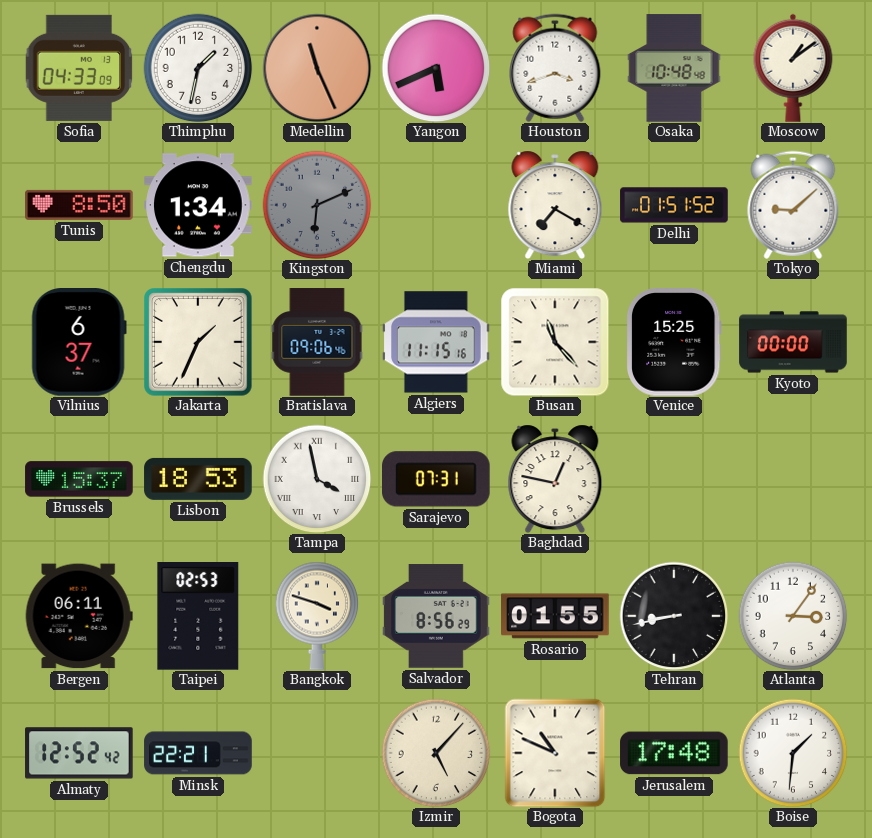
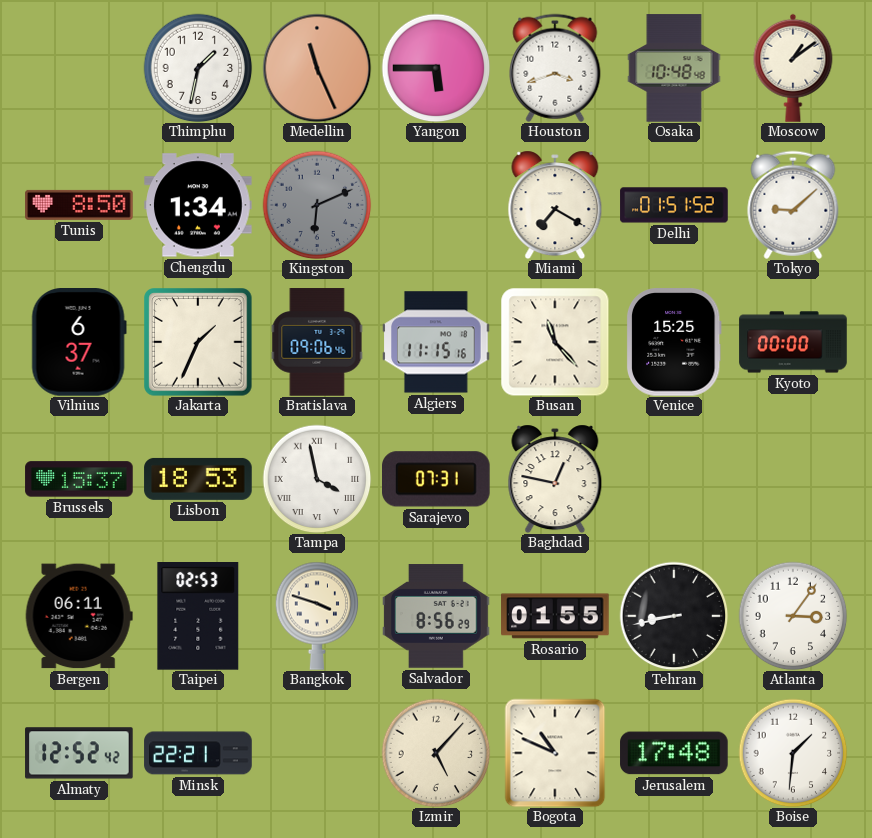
Sofia: 04:33 -> none (79, 68)
Yangon: 5:41 -> 5:45 (436, 68)
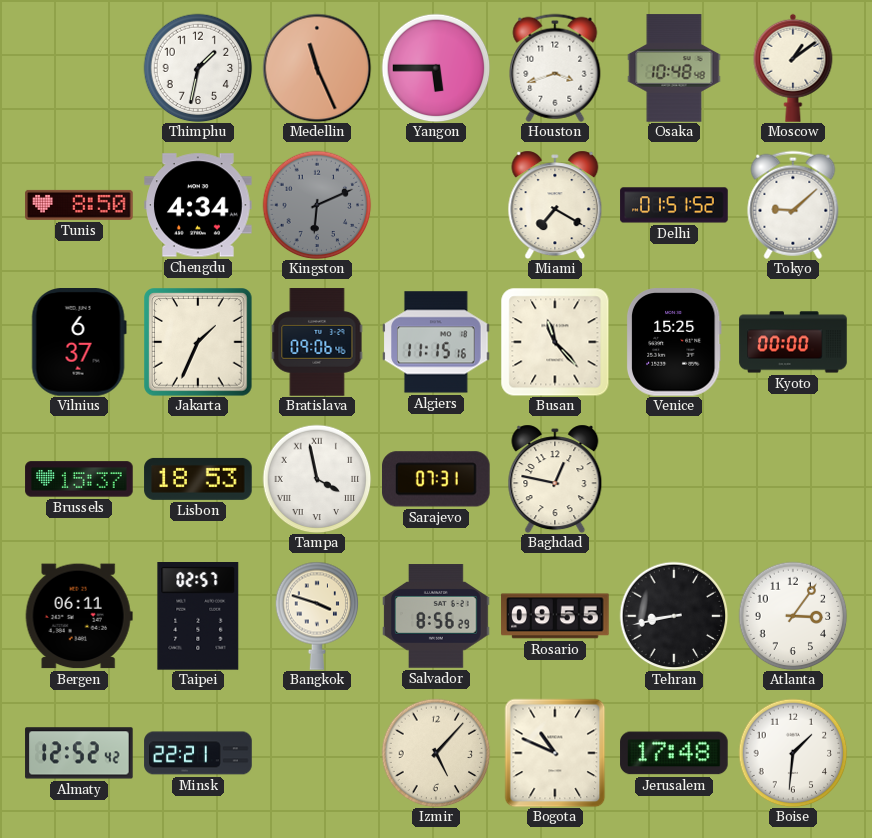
Chengdu: 1:34 -> 4:34 (198, 205)
Taipei: 02:53 -> 02:57 (198, 617)
Rosario: 01:55 -> 09:55 (555, 616)
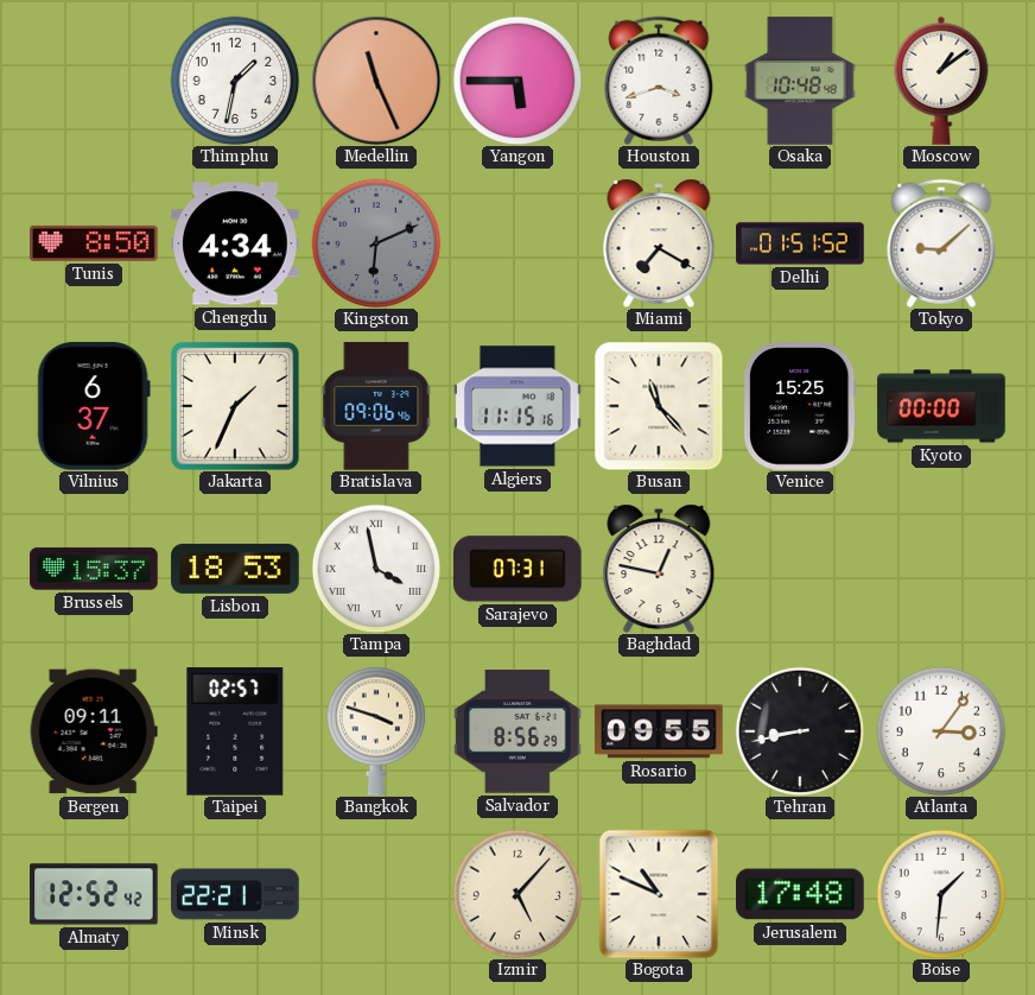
Bergen: 06:11 -> 09:11 (94, 731)
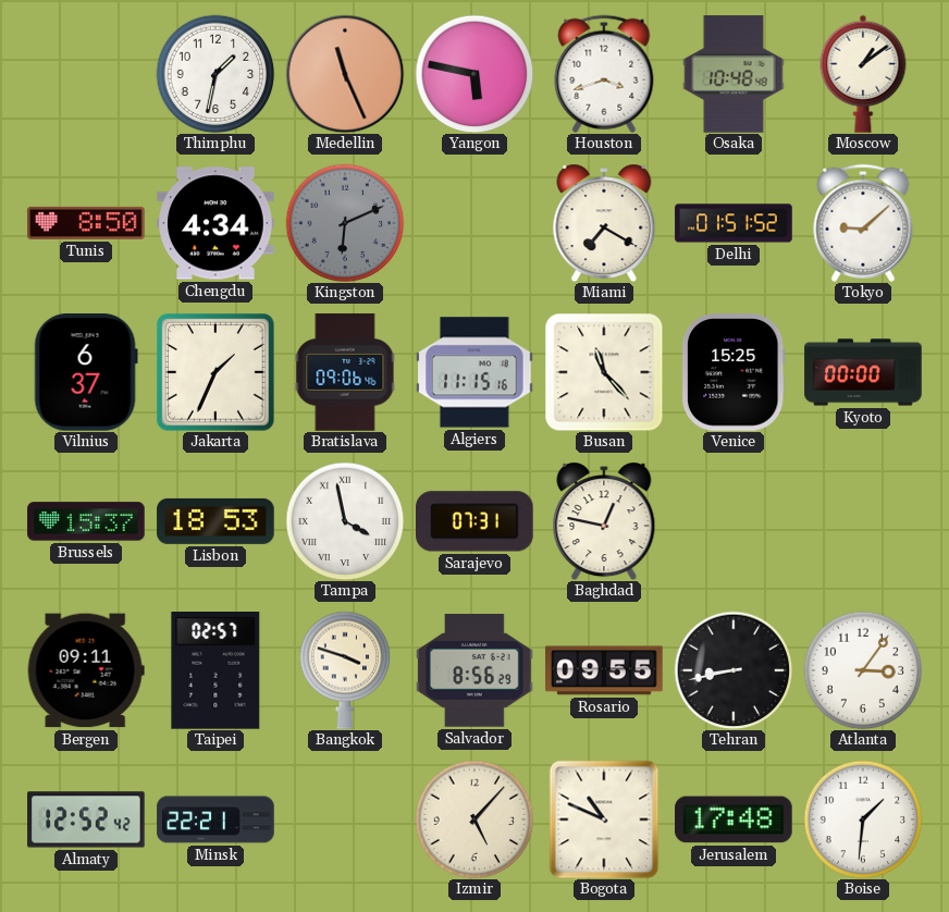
Yangon: 5:45 -> 5:47 (474, 74)
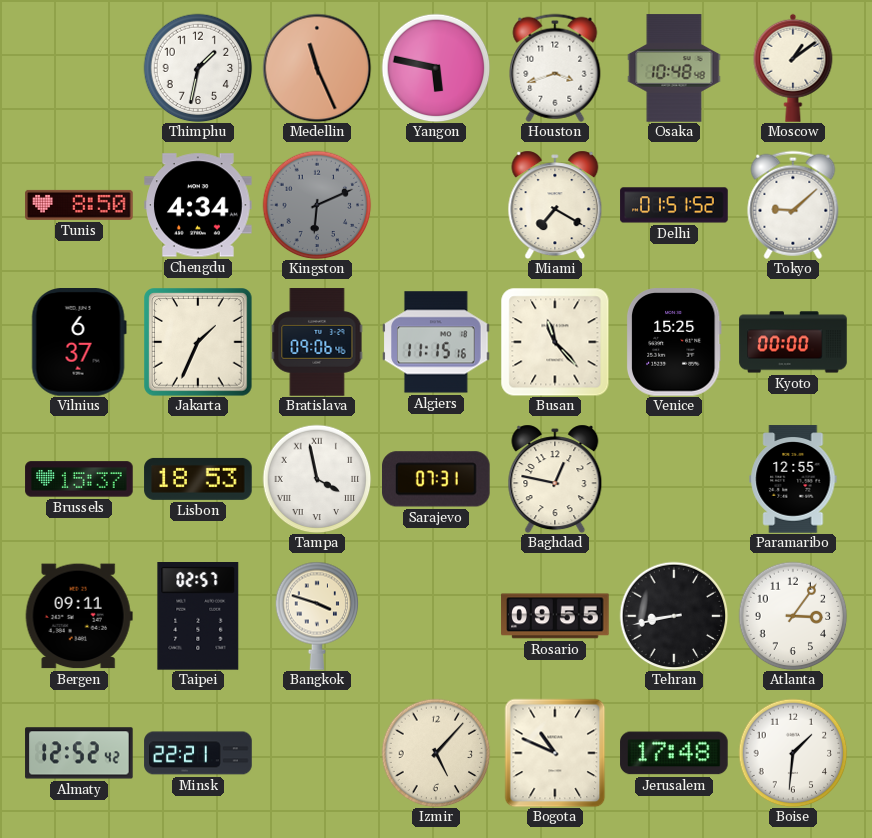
Paramaribo: none -> 12:55 (793, 479)
Salvador: 8:56 -> none (474, 670)
